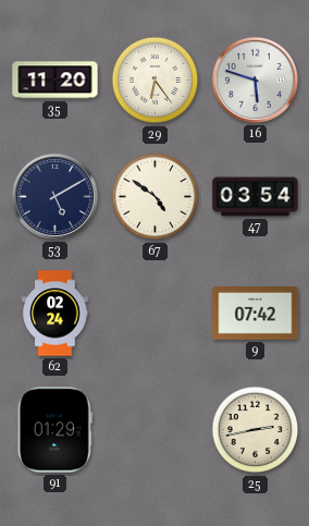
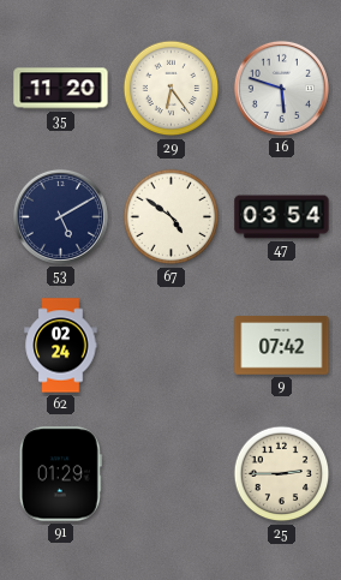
25: 2:43 -> 2:45 (282, 474)
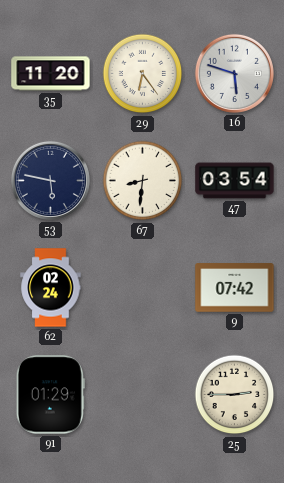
53: 5:10 -> 5:47 (50, 180)
67: 4:51 -> 8:31 (143, 181)
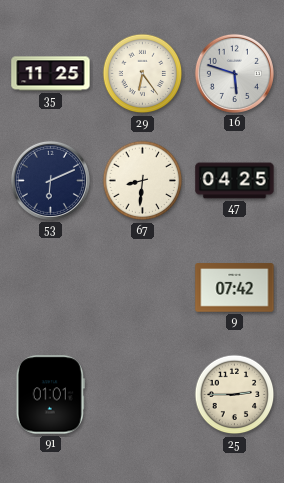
35: 11:20 -> 11:25 (51, 74)
53: 5:47 -> 6:11 (50, 180)
47: 03:54 -> 04:25 (235, 181)
62: 02:24 -> none (51, 288)
91: 01:29 -> 01:01 (50, 395)
